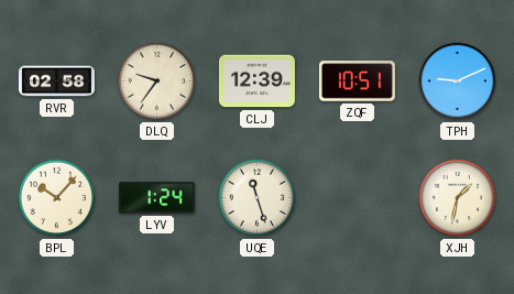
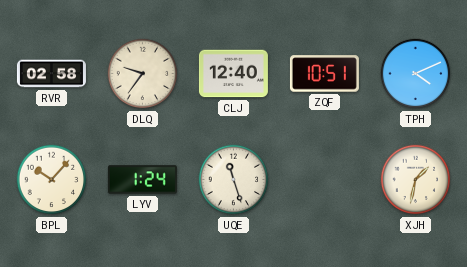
CLJ: 12:39 -> 12:40 (233, 74)
TPH: 9:11 -> 4:11 (416, 74)
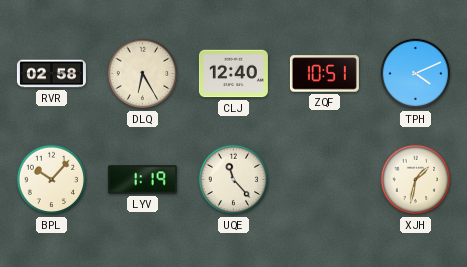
DLQ: 9:36 -> 6:25 (143, 74)
LYV: 1:24 -> 1:19 (142, 180)
UQE: 11:27 -> 11:23 (234, 180)
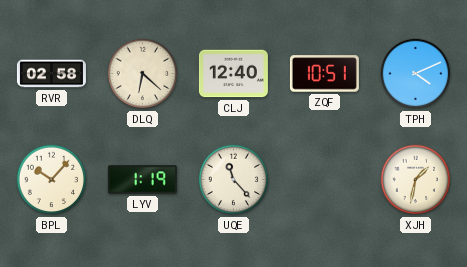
DLQ: 6:25 -> 6:22 (143, 74)
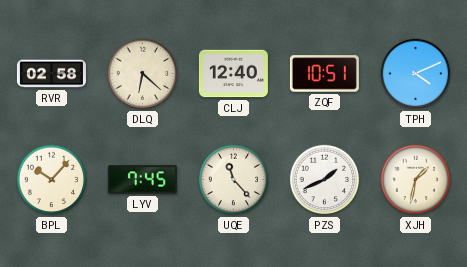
LYV: 1:19 -> 7:45 (142, 180)
PZS: none -> 1:41 (325, 180)
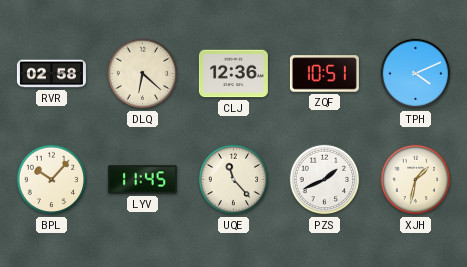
CLJ: 12:40 -> 12:36 (233, 74)
LYV: 7:45 -> 11:45 (142, 180)
